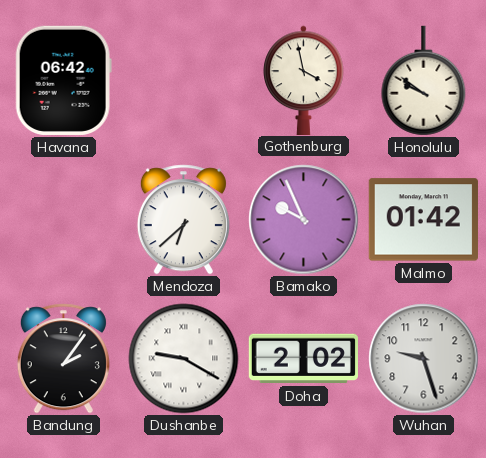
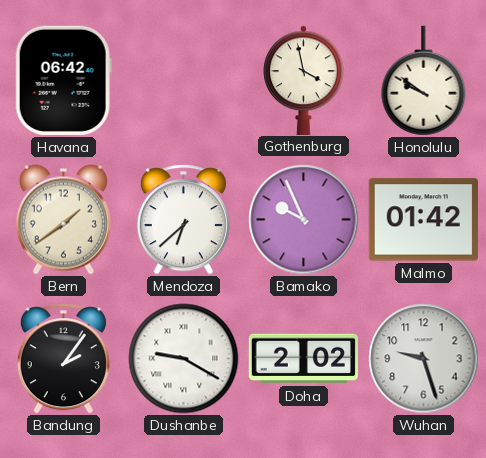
Bern: none -> 1:39 (63, 220)
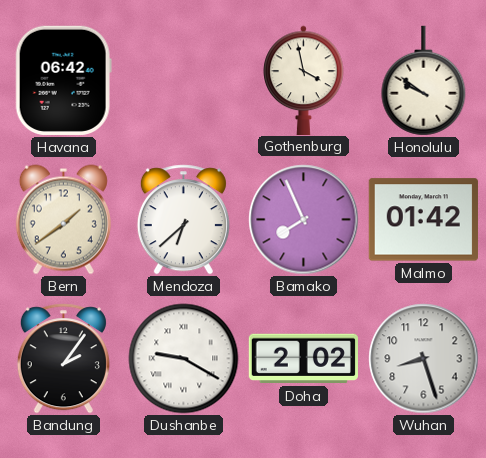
Bamako: 9:56 -> 7:56 (304, 220)
Wuhan: 9:27 -> 8:27 (424, 359)
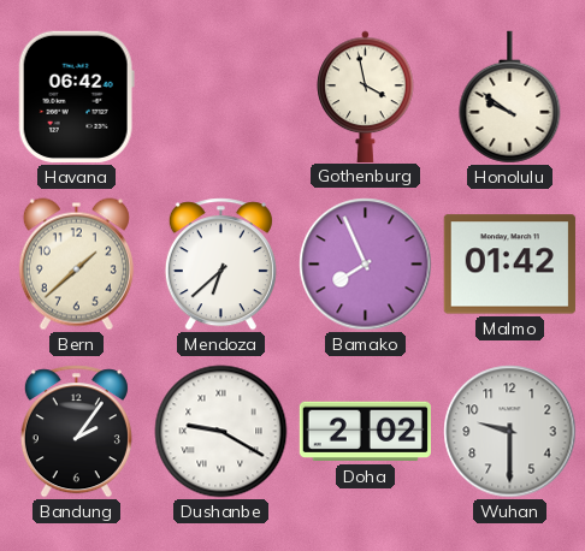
Bern: 1:39 -> 1:38 (76, 265)
Wuhan: 8:27 -> 9:30 (510, 432)
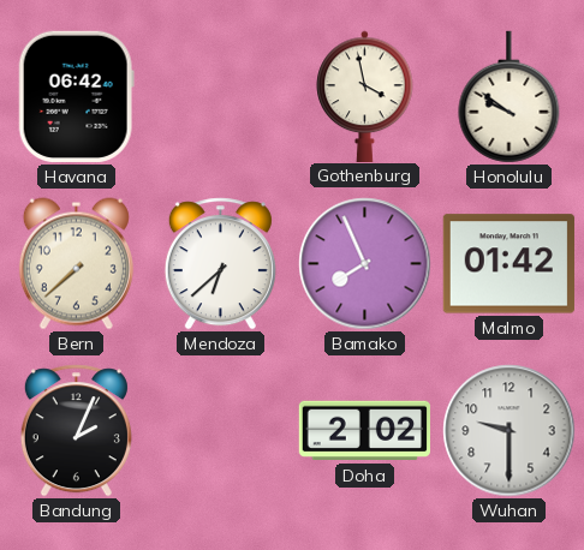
Bern: 1:38 -> 7:38 (76, 264)
Bandung: 2:06 -> 2:04 (76, 431)
Dushanbe: 9:20 -> none (221, 432)
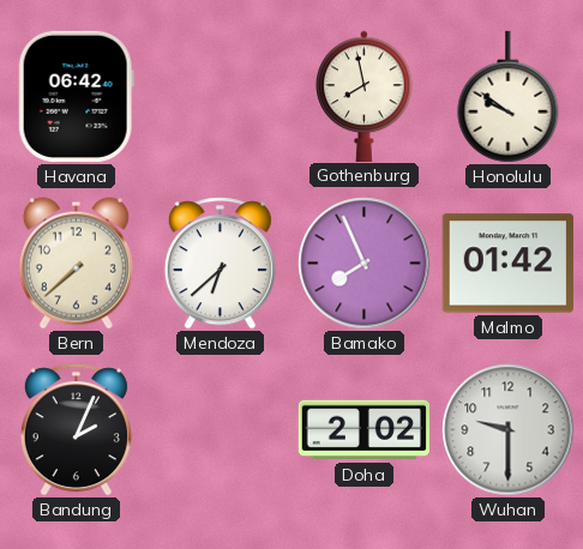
Gothenburg: 3:58 -> 7:58 (365, 96)
